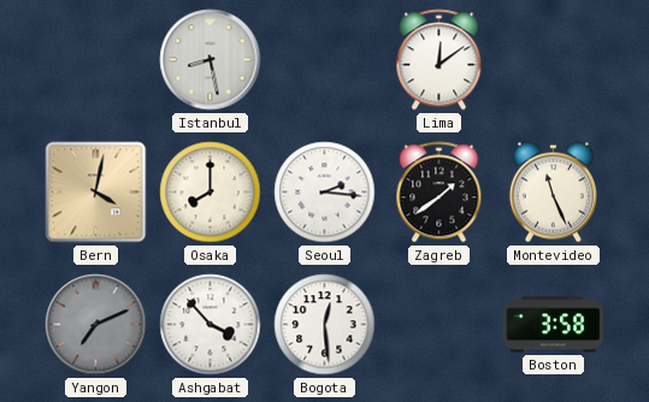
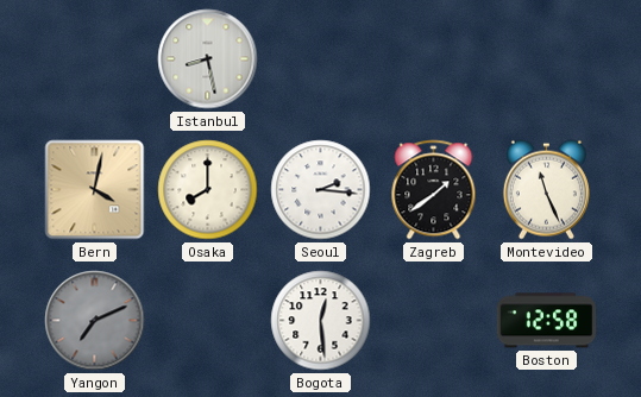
Lima: 12:09 -> none (439, 60)
Ashgabat: 3:53 -> none (211, 325)
Boston: 3:58 -> 12:58 (547, 321)
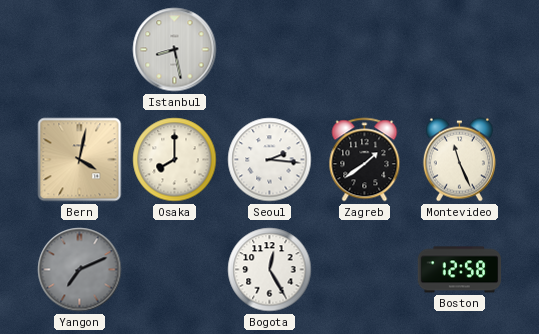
Bogota: 12:29 -> 12:25 (270, 270)
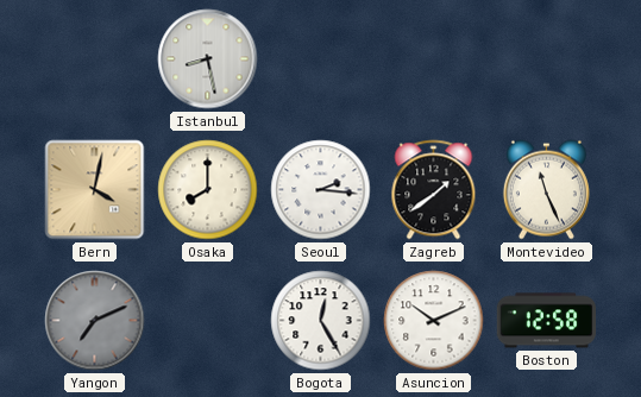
Asuncion: none -> 10:11 (434, 321)
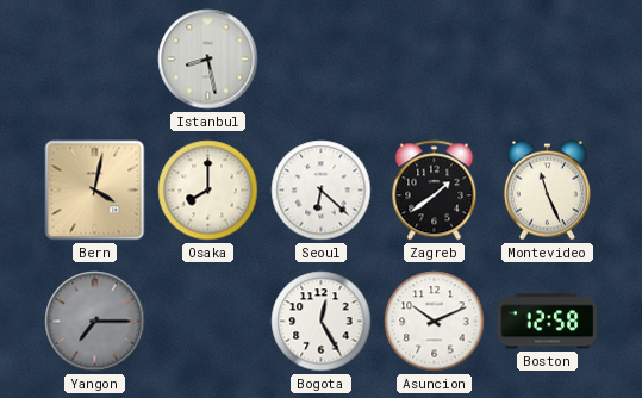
Seoul: 2:16 -> 6:22 (322, 191)
Yangon: 7:11 -> 7:15 (95, 322)
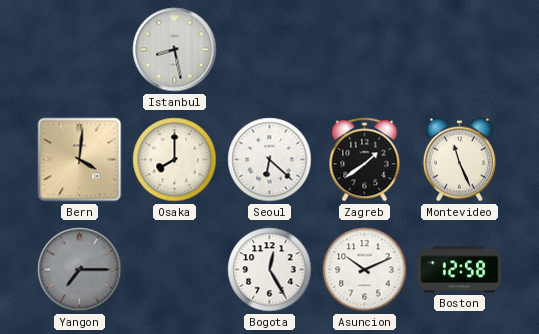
Bern: 4:02 -> 4:01 (80, 160)
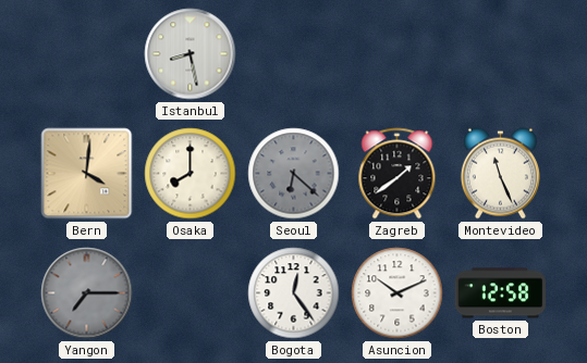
Seoul dial: white -> grey (294, 174)
Bogota: 12:25 -> 12:24 (294, 293)
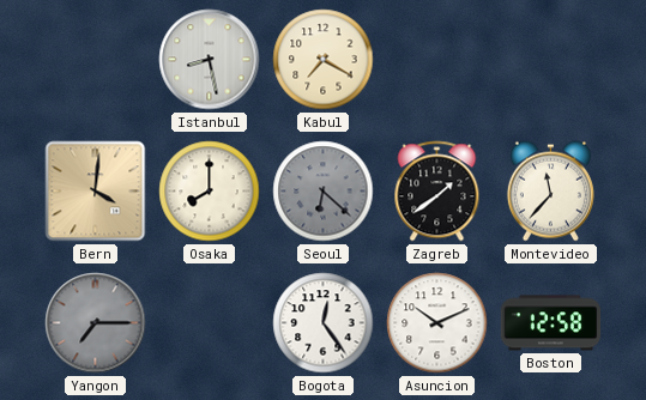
Kabul: none -> 7:20 (324, 60)
Montevideo: 11:26 -> 11:37 (550, 192)
